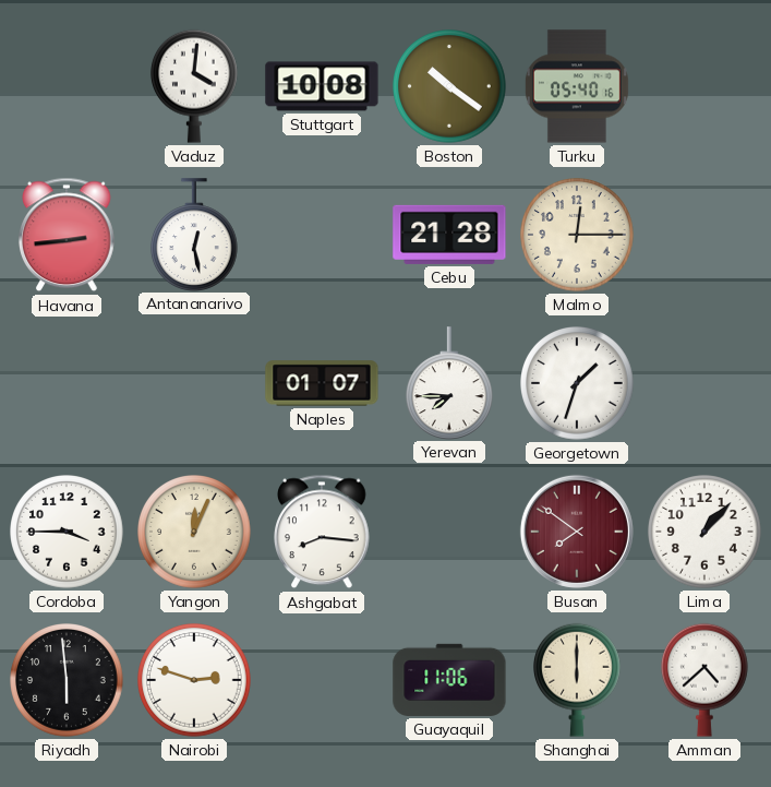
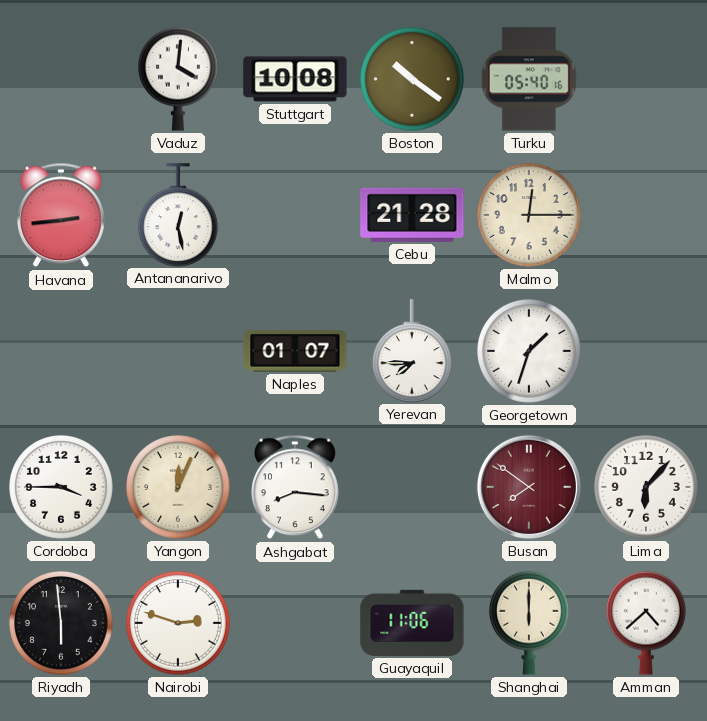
Lima: 1:07 -> 6:07 (647, 488)
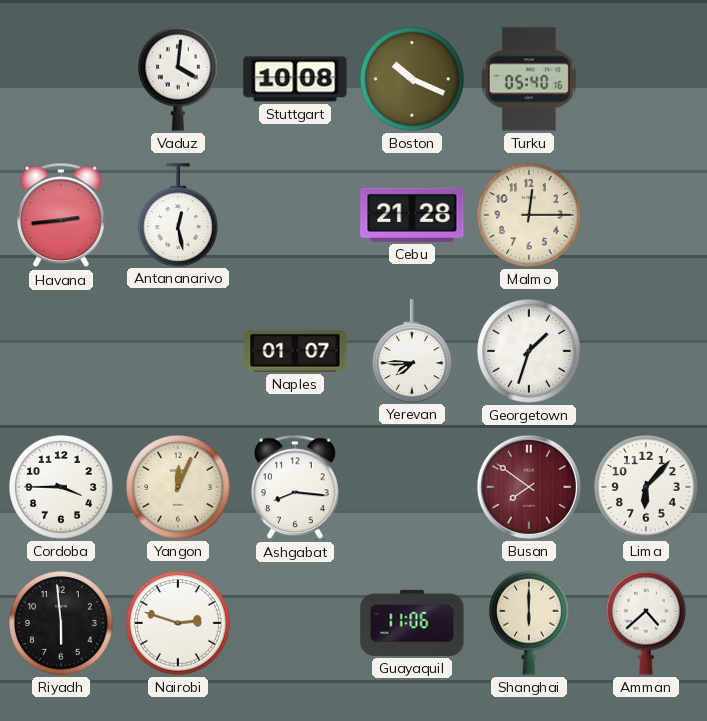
Boston: 10:21 -> 10:19 (413, 80)
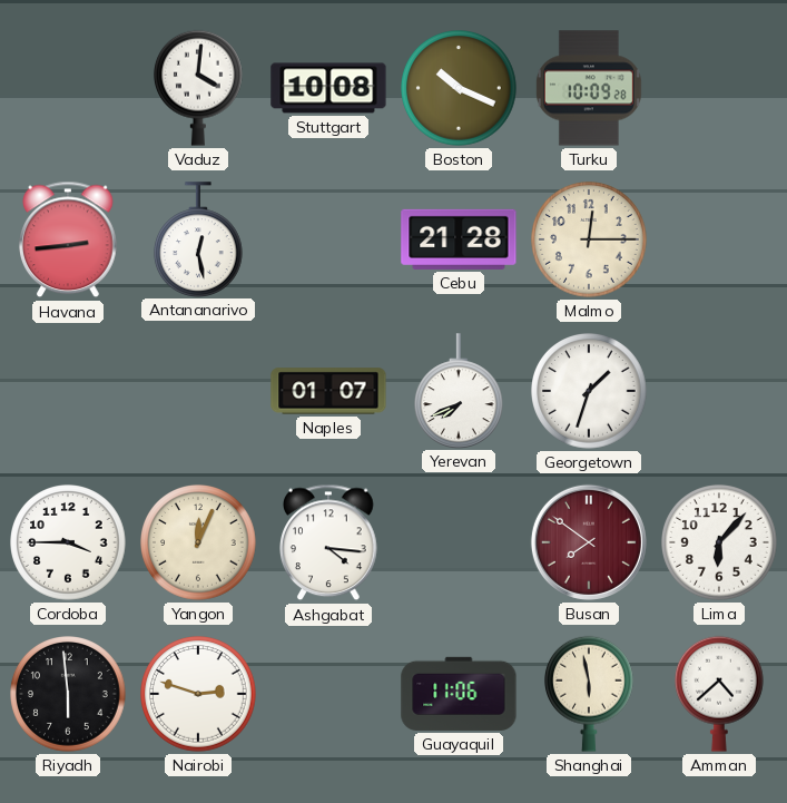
Turku: 05:40 -> 10:09 (589, 88)
Yerevan: 7:45 -> 7:41 (460, 391)
Ashgabat: 8:16 -> 4:16 (329, 542)
Shanghai: 6:00 -> 5:58 (590, 694)
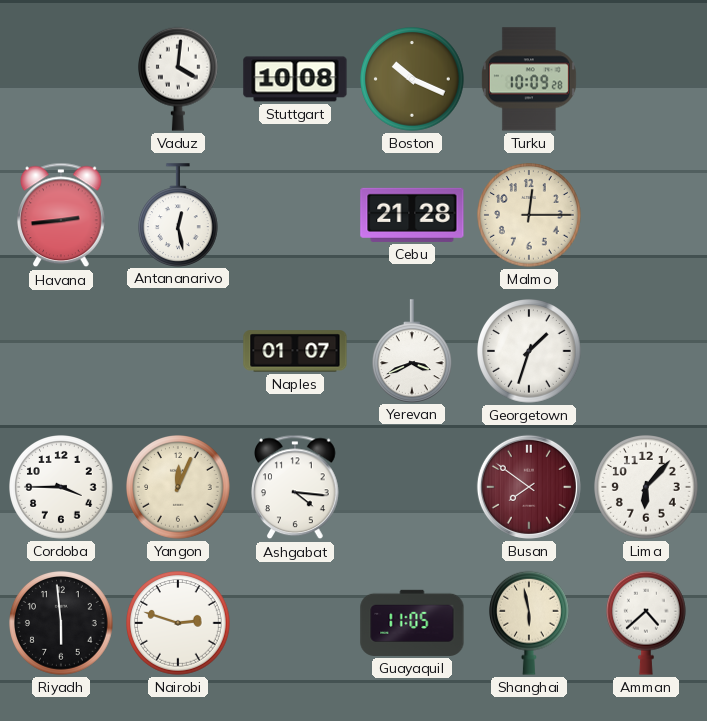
Yerevan: 7:41 -> 3:41 (413, 351)
Guayaquil: 11:06 -> 11:05 (412, 623)
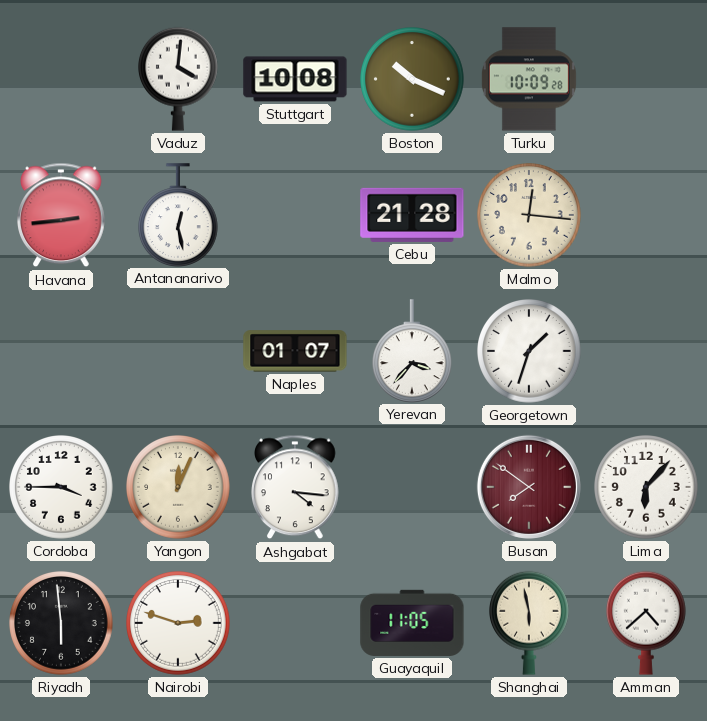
Malmo: 12:15 -> 12:16 (530, 216)
Yerevan: 3:41 -> 3:37 (413, 351)
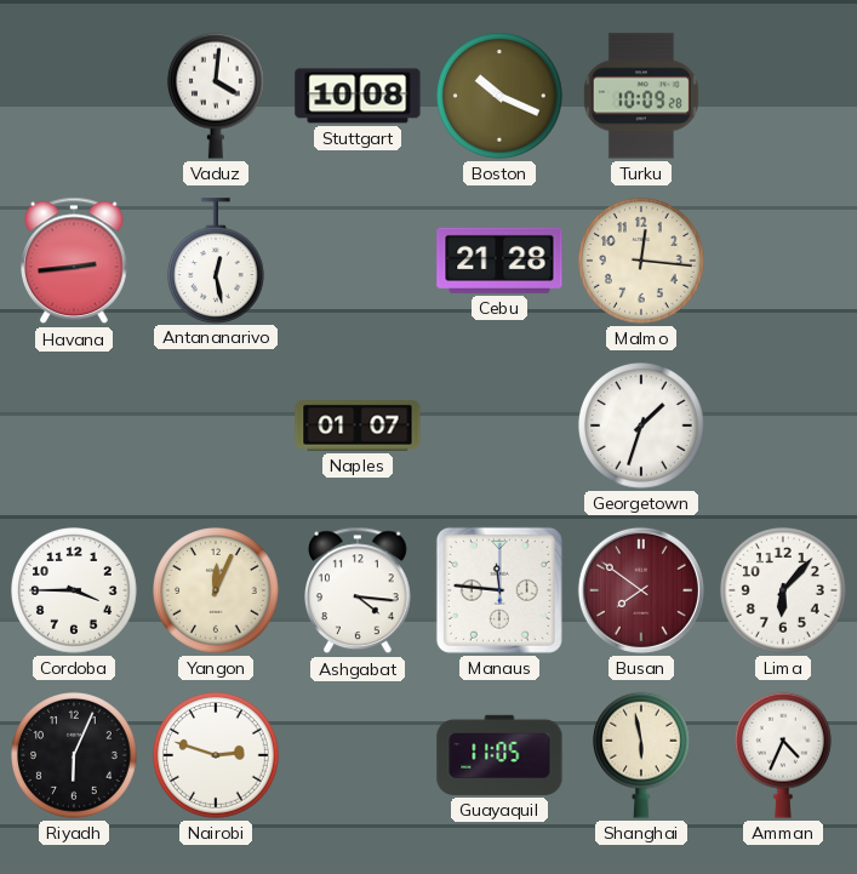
Yerevan: 3:37 -> none (413, 351)
Manaus: none -> 11:46 (499, 590)
Riyadh: 5:59 -> 6:04 (75, 756)
Amman: 4:38 -> 4:34 (784, 755)
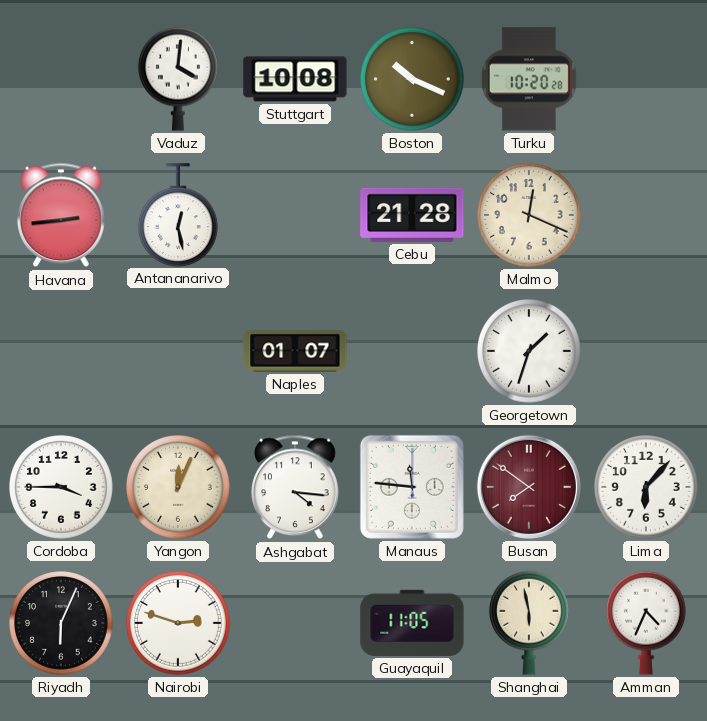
Turku: 10:09 -> 10:20 (529, 79)
Malmo: 12:16 -> 12:19 (530, 216)
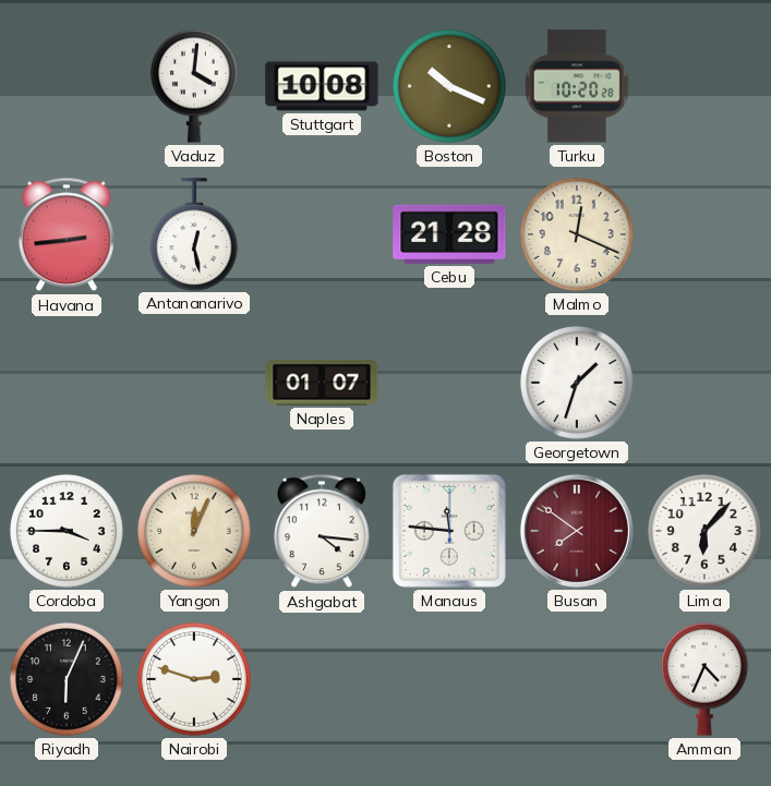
Guayaquil: 11:05 -> none (412, 623)
Shanghai: 5:58 -> none (530, 623)
